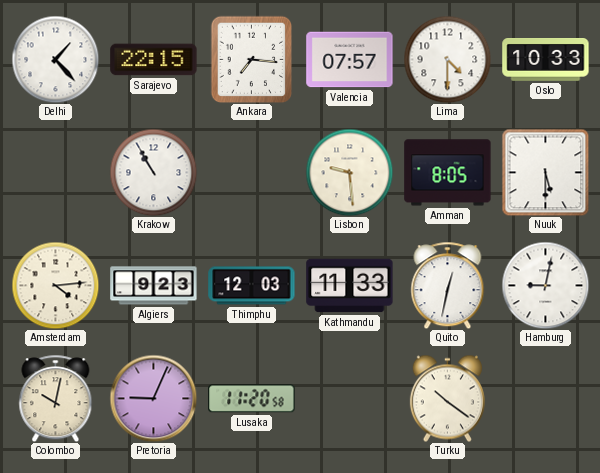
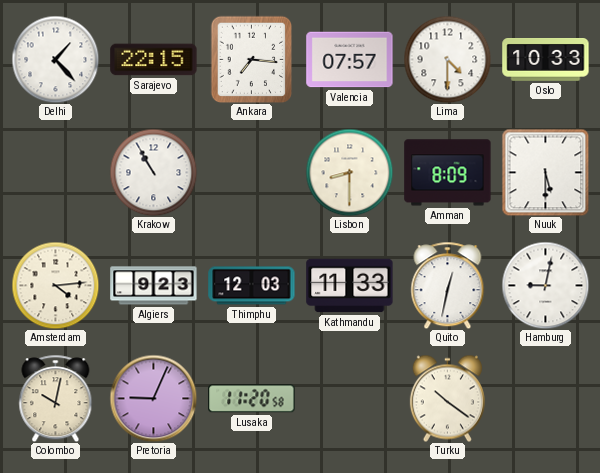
Lisbon: 9:29 -> 8:30 (349, 172)
Amman: 8:05 -> 8:09 (448, 173)
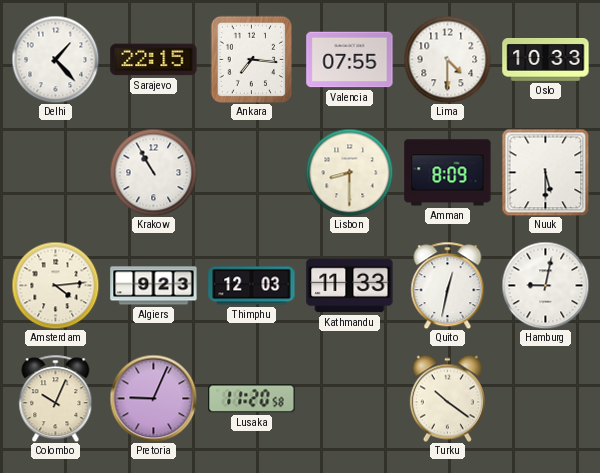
Valencia: 07:57 -> 07:55 (350, 60)
Colombo: 10:02 -> 10:04 (56, 398)
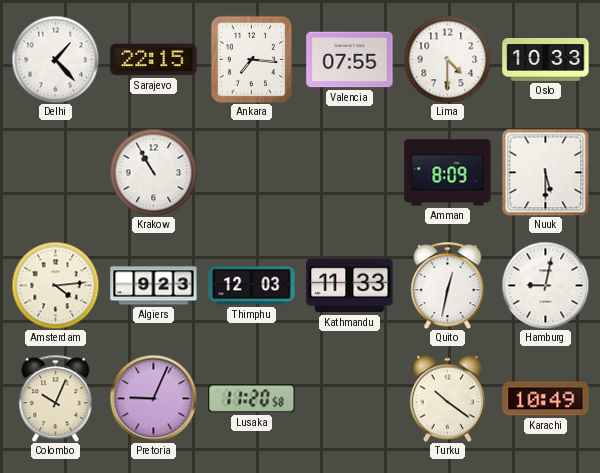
Lisbon: 8:30 -> none (349, 172)
Karachi: none -> 10:49 (546, 399)
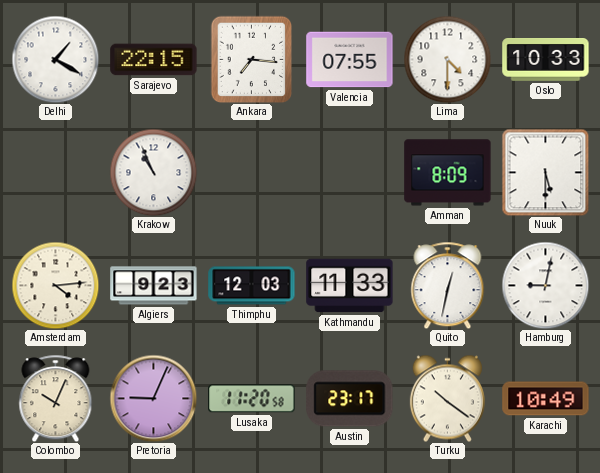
Delhi: 1:23 -> 1:20 (55, 59)
Krakow: 10:55 -> 10:56 (153, 172)
Austin: none -> 23:17 (350, 399)
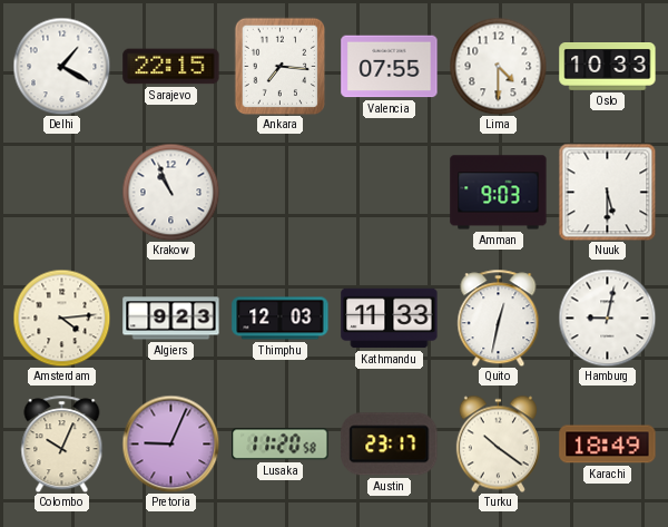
Amman: 8:09 -> 9:03 (499, 193)
Karachi: 10:49 -> 18:49 (608, 445)
